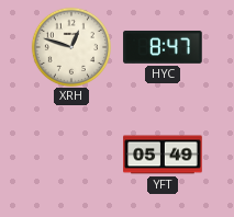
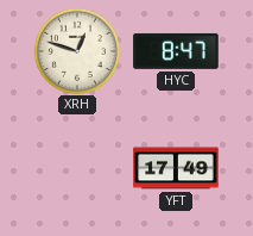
YFT: 05:49 -> 17:49 (176, 168)
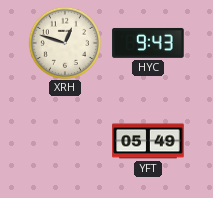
HYC: 8:47 -> 9:43 (148, 43)
YFT: 17:49 -> 05:49 (148, 141)
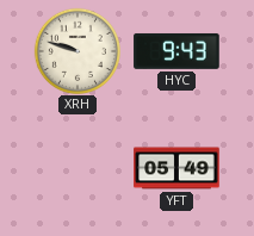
XRH: 12:48 -> 9:48 (76, 50)
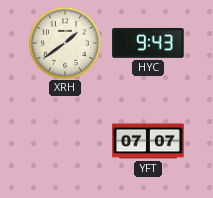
XRH: 9:48 -> 1:39 (64, 42)
YFT: 05:49 -> 07:07 (148, 141)
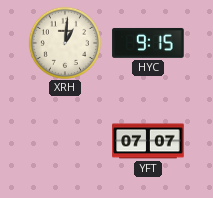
XRH: 1:39 -> 1:01 (64, 42)
HYC: 9:43 -> 9:15 (148, 43)
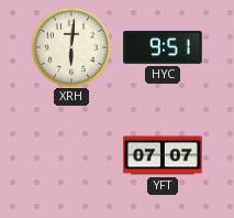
XRH: 1:01 -> 6:01 (70, 46)
HYC: 9:15 -> 9:51 (163, 47)
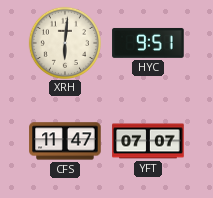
CFS: none -> 11:47 (65, 141)
